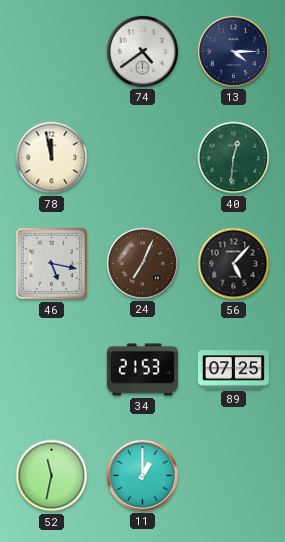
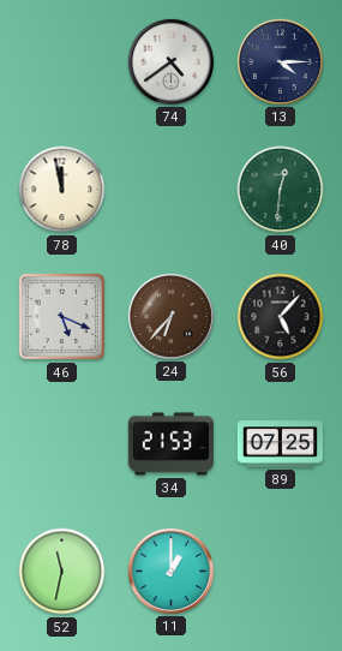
46: 5:17 -> 5:19 (62, 317)
24: 7:04 -> 6:37 (170, 316)
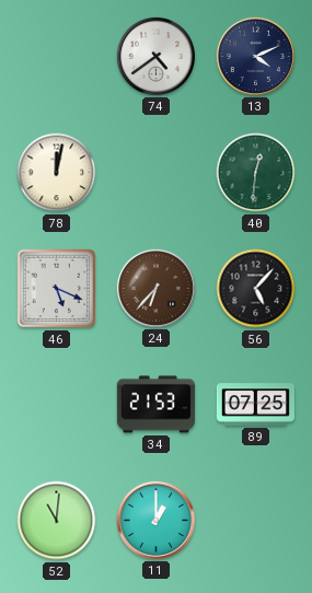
13: 4:15 -> 4:11 (255, 56)
78: 11:58 -> 12:02 (57, 173)
52: 11:32 -> 11:01 (57, 521)
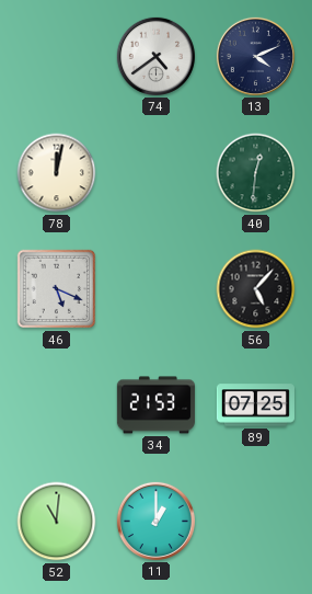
24: 6:37 -> none (155, 288)
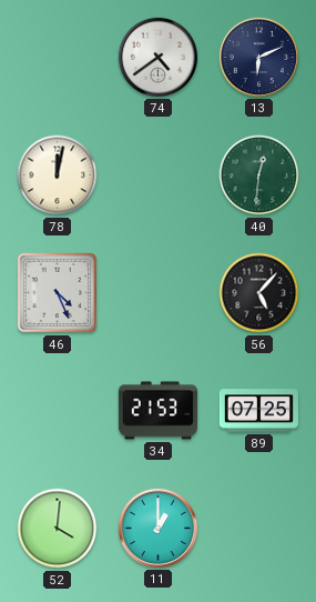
13: 4:11 -> 6:11 (258, 57)
46: 5:19 -> 4:26 (58, 293)
52: 11:01 -> 4:01 (58, 529)
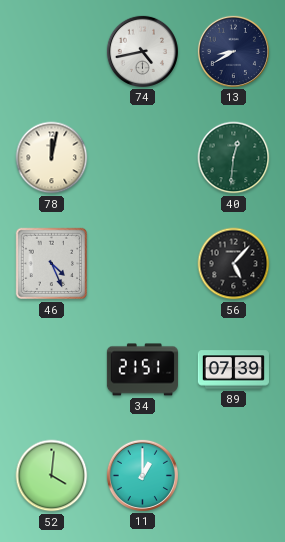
74: 4:39 -> 4:43 (142, 51)
13: 6:11 -> 8:40 (233, 51)
34: 21:53 -> 21:51 (142, 370)
89: 07:25 -> 07:39 (233, 370)
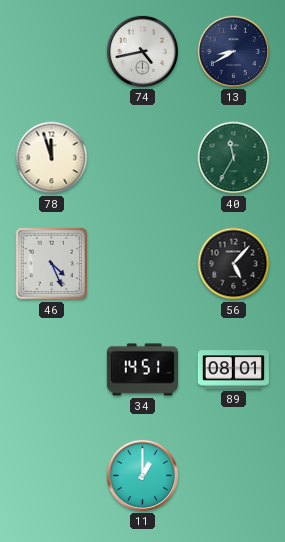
78: 12:02 -> 11:57 (52, 158)
40: 12:31 -> 11:35 (234, 158)
34: 21:51 -> 14:51 (142, 370)
89: 07:39 -> 08:01 (233, 370)
52: 4:01 -> none (52, 476)
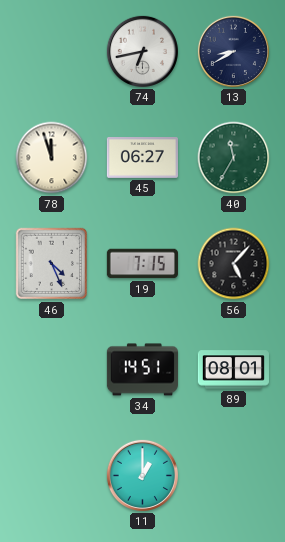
74: 4:43 -> 6:43 (142, 51)
45: none -> 06:27 (142, 158)
19: none -> 7:15 (142, 264)
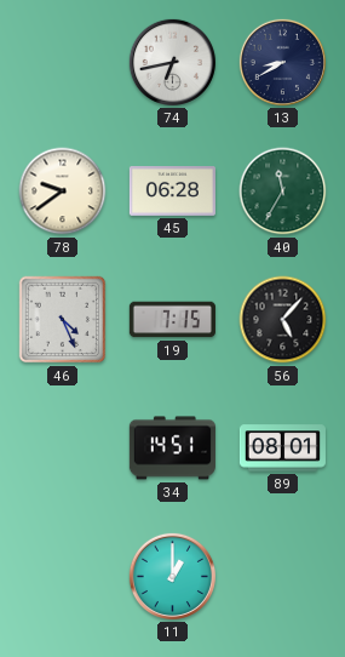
78: 11:57 -> 9:39 (63, 192)
45: 06:27 -> 06:28 (172, 192)
